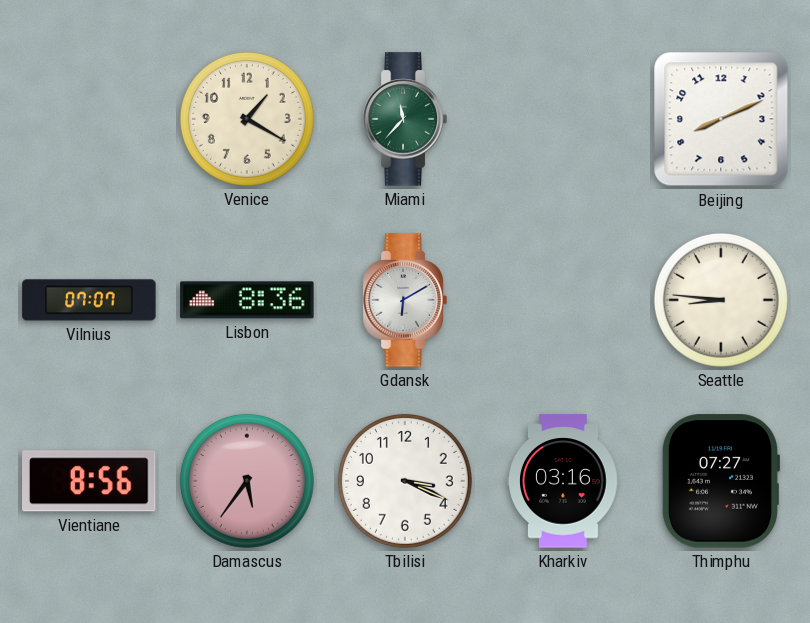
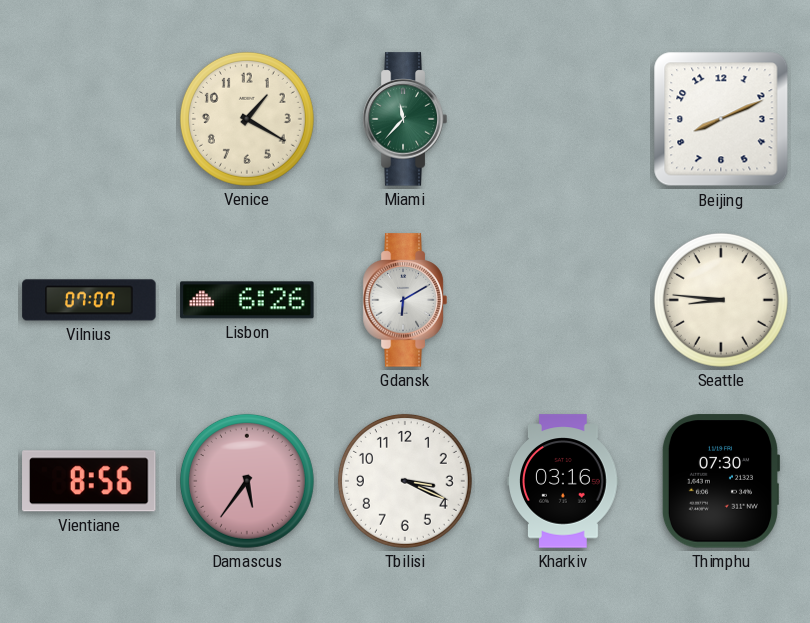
Lisbon: 8:36 -> 6:26 (247, 300)
Thimphu: 07:27 -> 07:30 (720, 481)
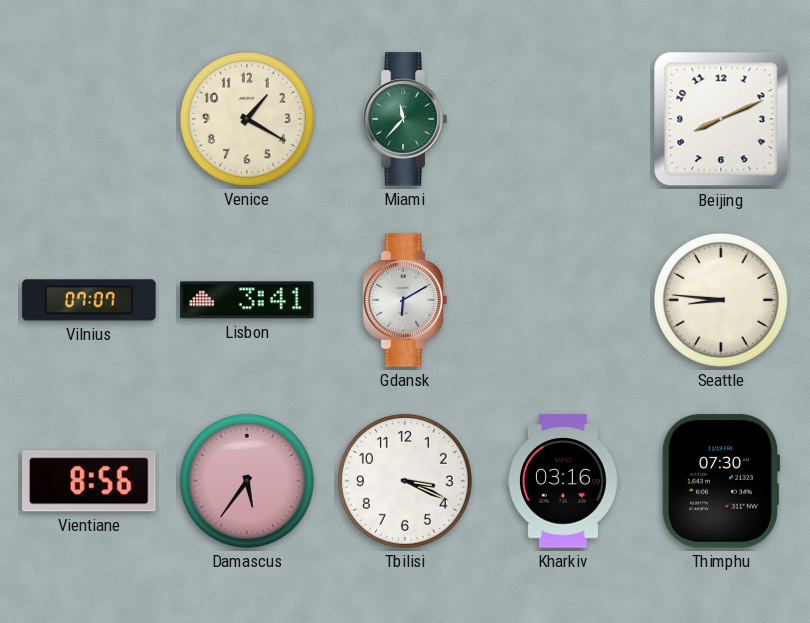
Lisbon: 6:26 -> 3:41 (247, 300)
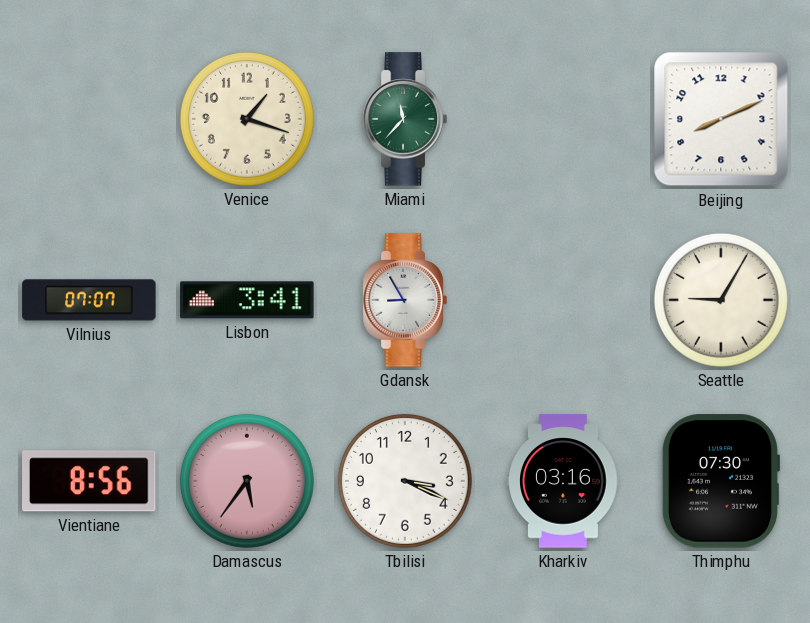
Venice: 1:20 -> 1:18 (247, 119)
Gdansk: 6:10 -> 8:55 (405, 300)
Seattle: 8:46 -> 9:05 (721, 300)
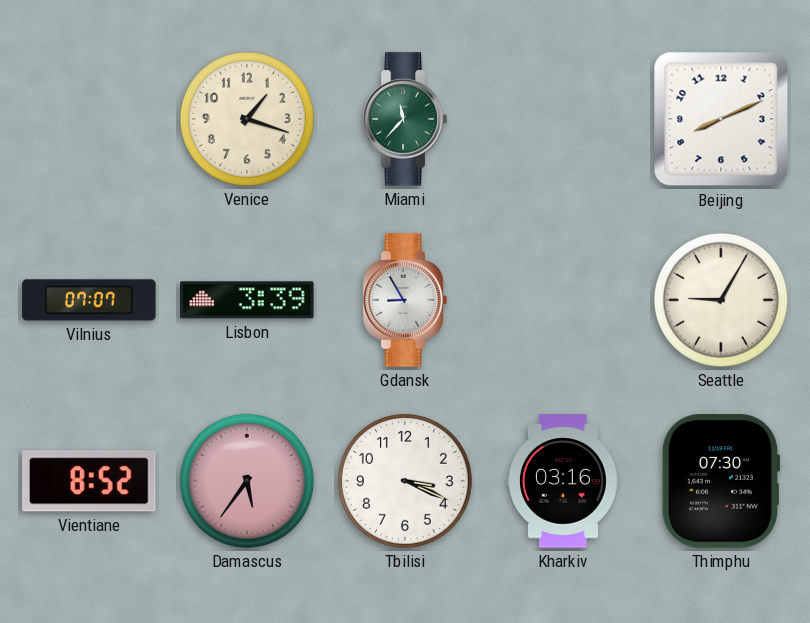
Lisbon: 3:41 -> 3:39 (247, 300)
Vientiane: 8:56 -> 8:52 (89, 481)
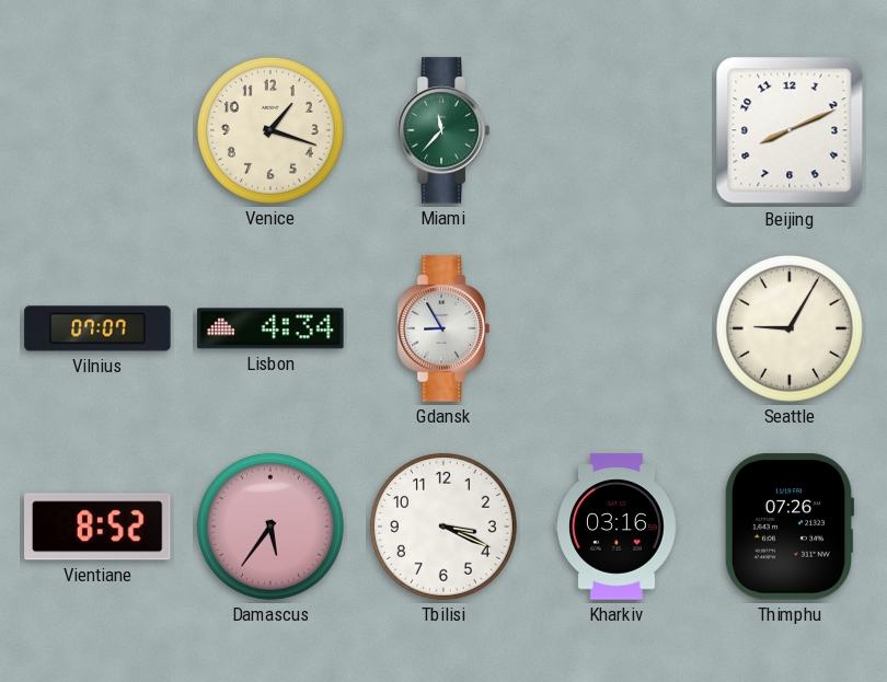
Lisbon: 3:39 -> 4:34 (270, 328)
Thimphu: 07:30 -> 07:26 (788, 527)
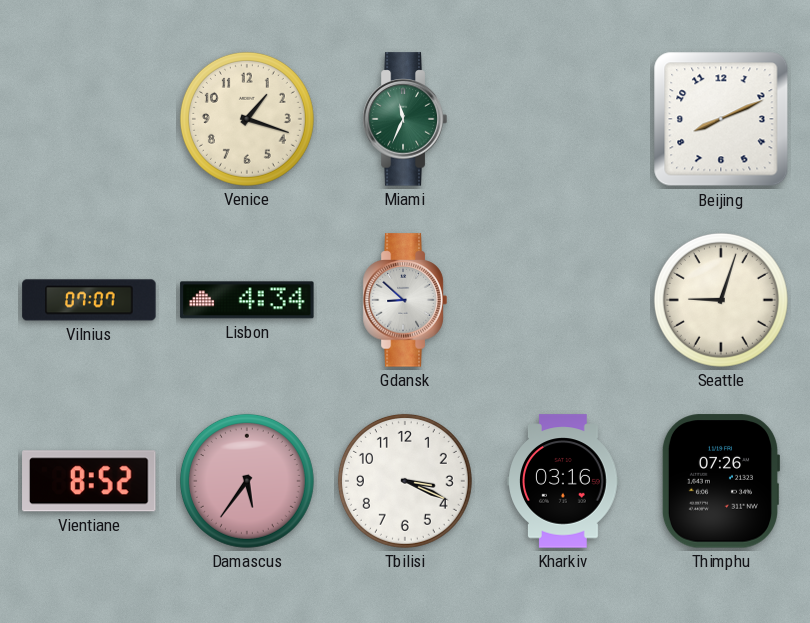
Miami: 11:37 -> 11:34 (405, 119)
Gdansk: 8:55 -> 8:52 (405, 300)
Seattle: 9:05 -> 9:03 (721, 300)
